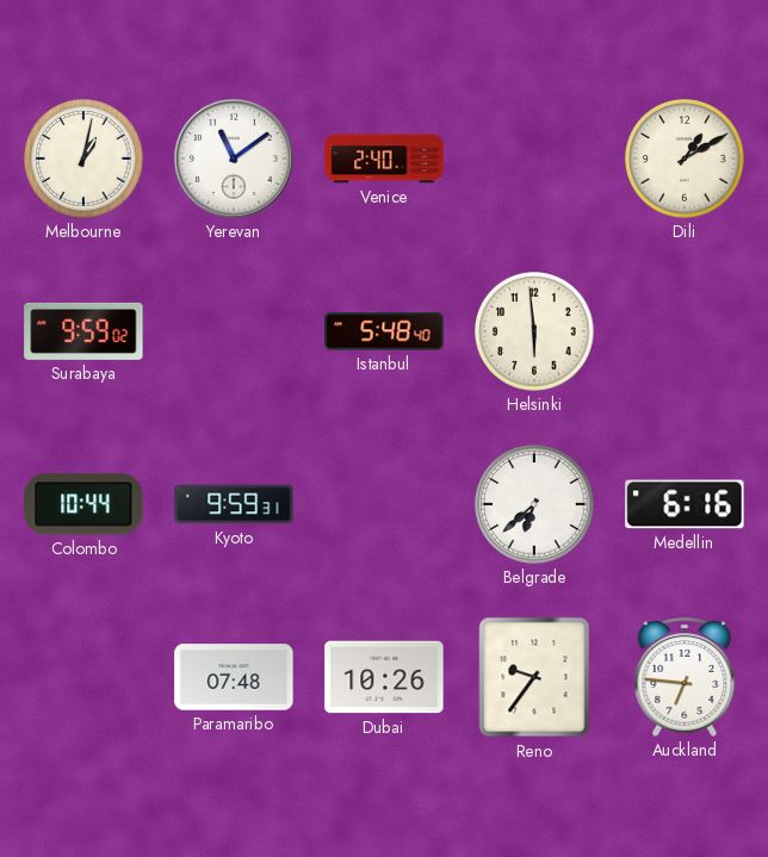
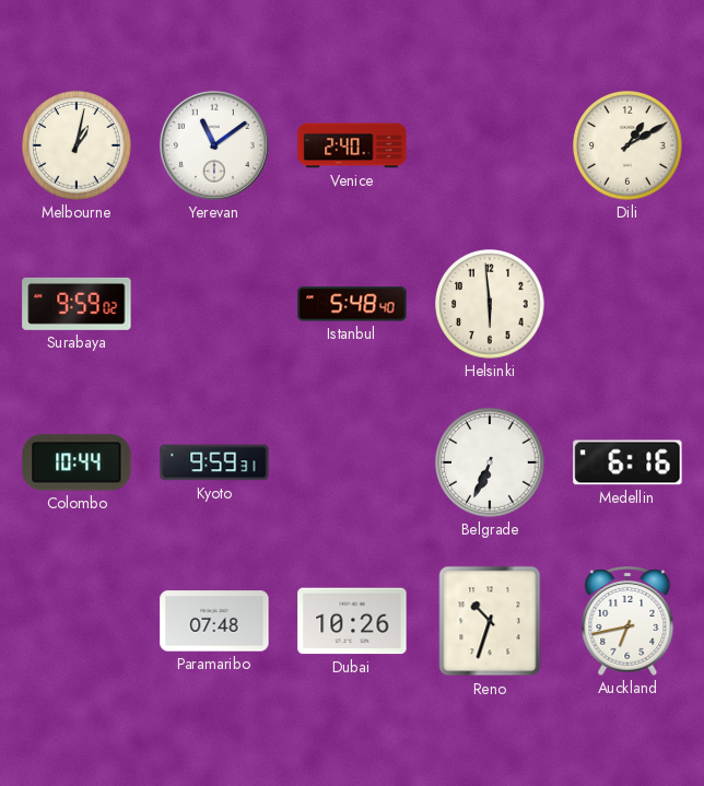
Belgrade: 6:38 -> 6:34 (490, 462)
Reno: 9:36 -> 10:33 (490, 621)
Auckland: 6:46 -> 6:43 (627, 622)
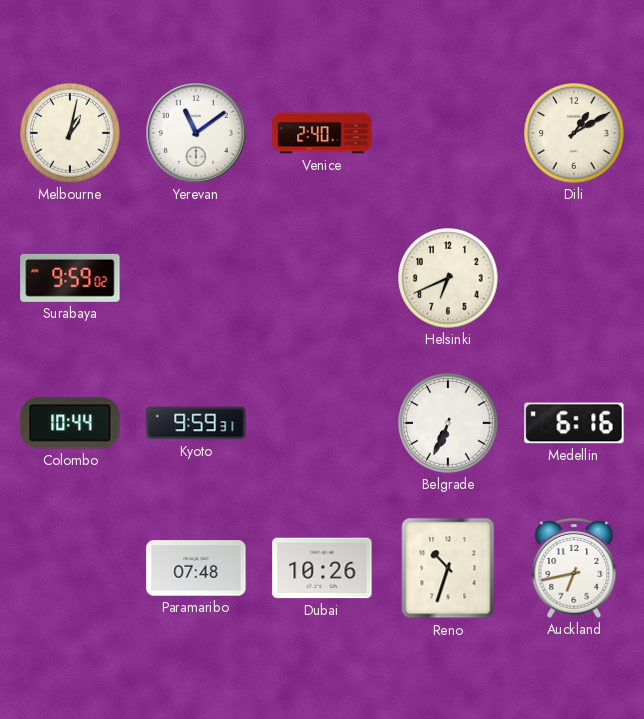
Istanbul: 5:48 -> none (352, 304)
Helsinki: 5:59 -> 6:41 (448, 278)
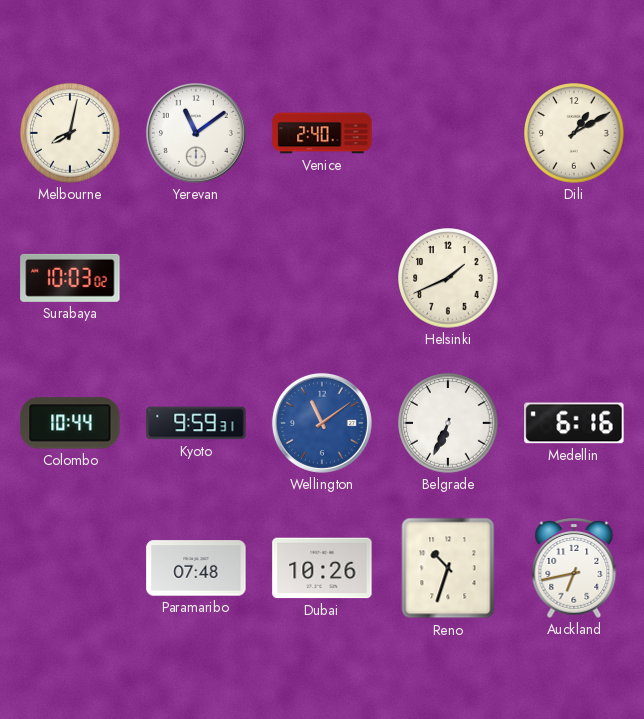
Melbourne: 1:02 -> 8:02 (70, 133)
Surabaya: 9:59 -> 10:03 (70, 278)
Helsinki: 6:41 -> 1:41 (448, 278)
Wellington: none -> 11:09 (322, 423)
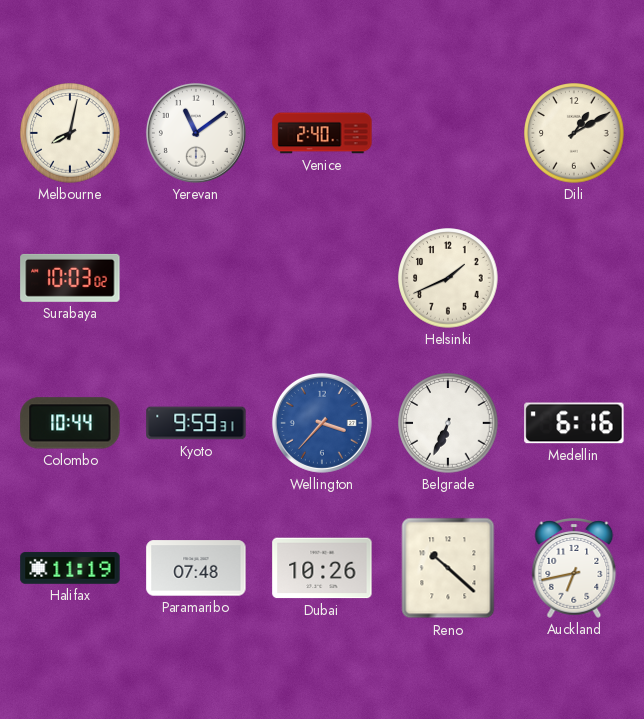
Wellington: 11:09 -> 3:37 (322, 423)
Halifax: none -> 11:19 (70, 568)
Reno: 10:33 -> 10:22 (448, 568)
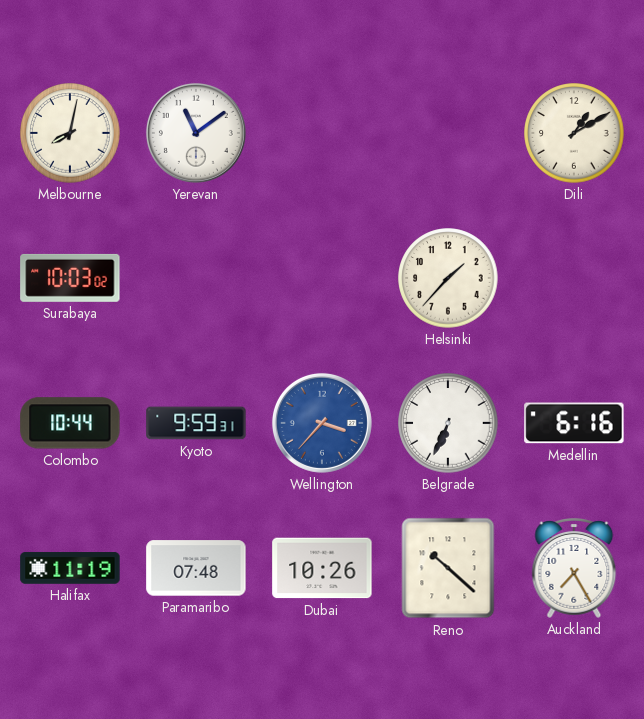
Venice: 2:40 -> none (322, 133)
Helsinki: 1:41 -> 1:37 (448, 278)
Auckland: 6:43 -> 7:25 (574, 569)
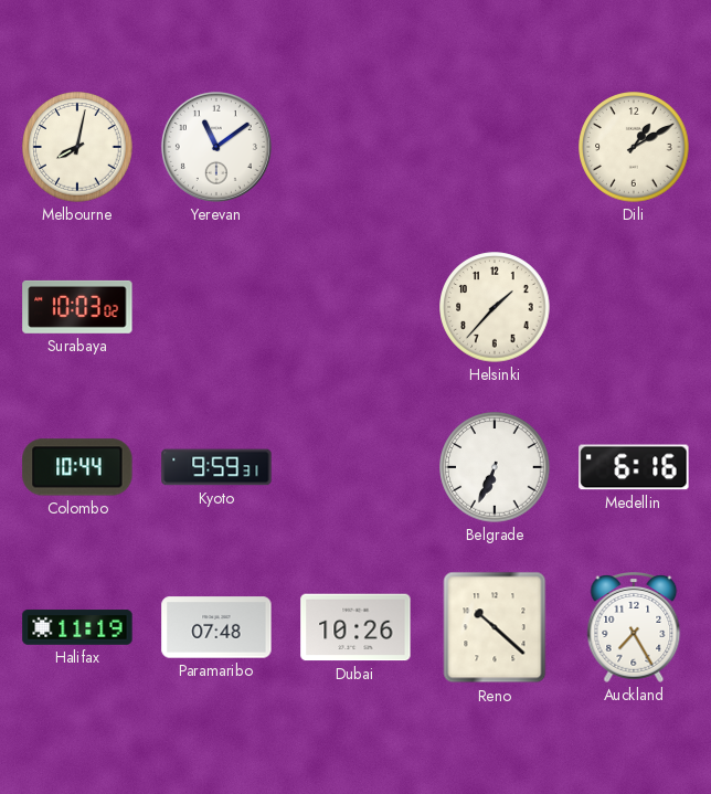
Wellington: 3:37 -> none (322, 423)
